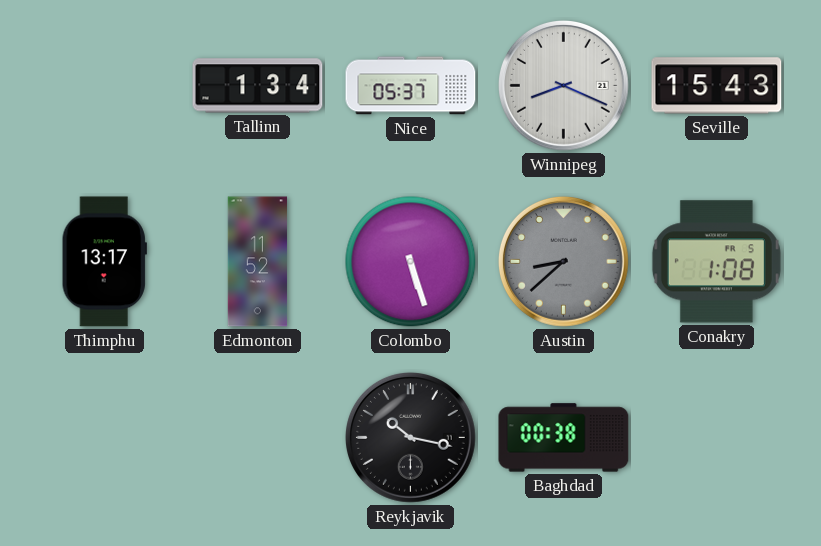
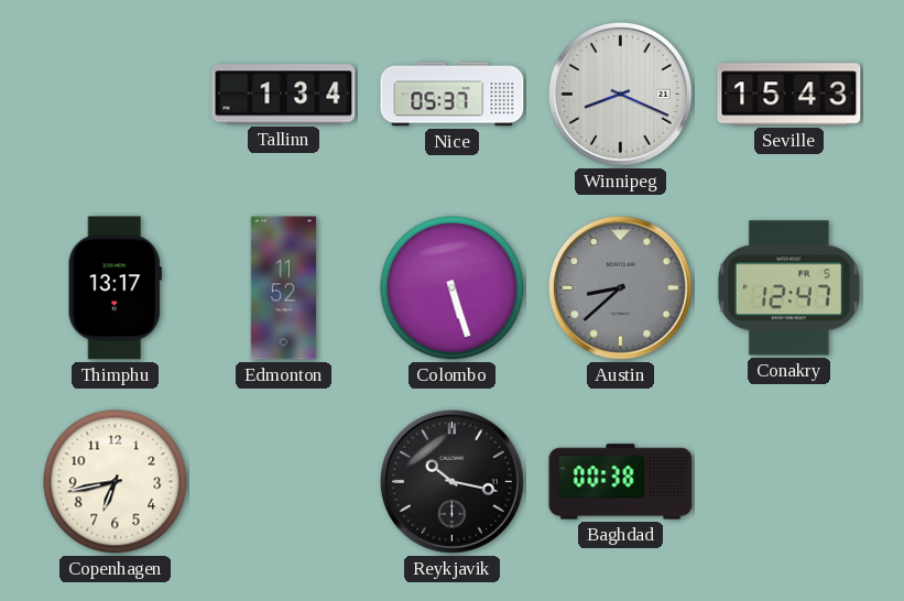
Conakry: 1:08 -> 12:47 (788, 288)
Copenhagen: none -> 6:43 (116, 482)
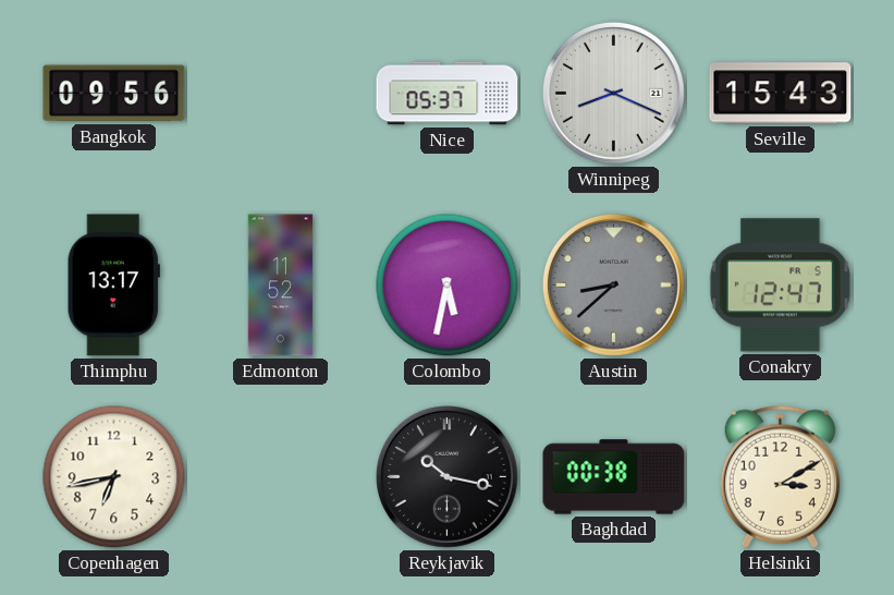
Bangkok: none -> 09:56 (114, 94)
Tallinn: 1:34 -> none (284, 95)
Colombo: 5:27 -> 5:32 (448, 286)
Helsinki: none -> 3:10 (780, 476)
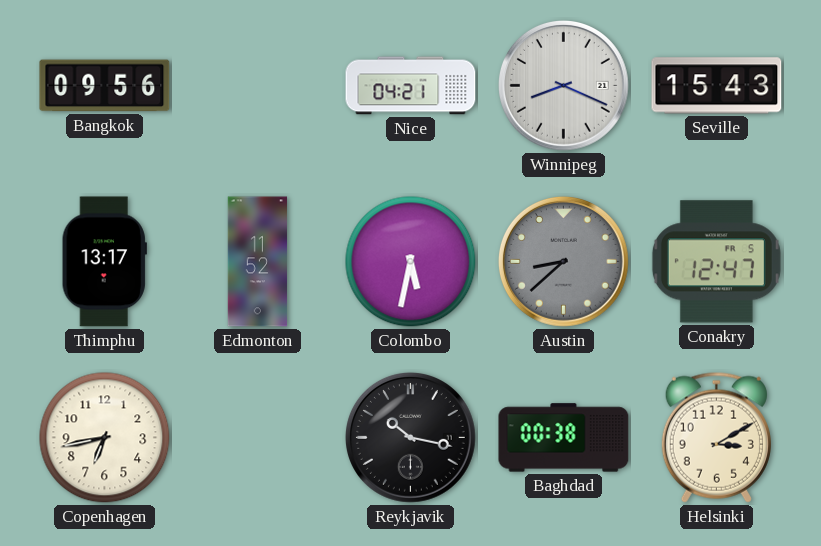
Nice: 05:37 -> 04:21 (411, 86)
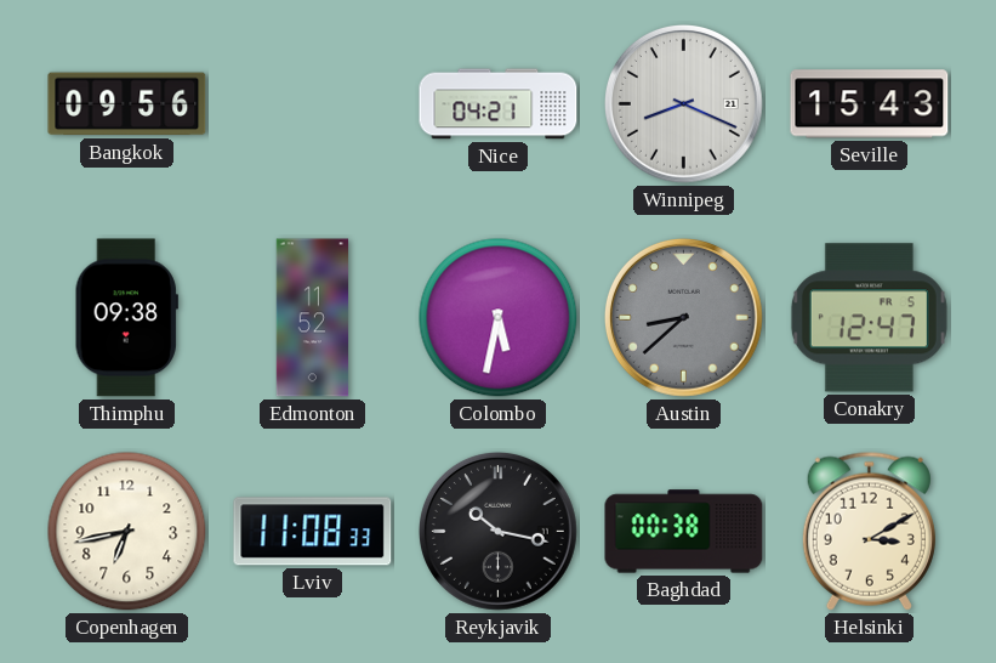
Thimphu: 13:17 -> 09:38 (126, 318)
Lviv: none -> 11:08 (313, 532)
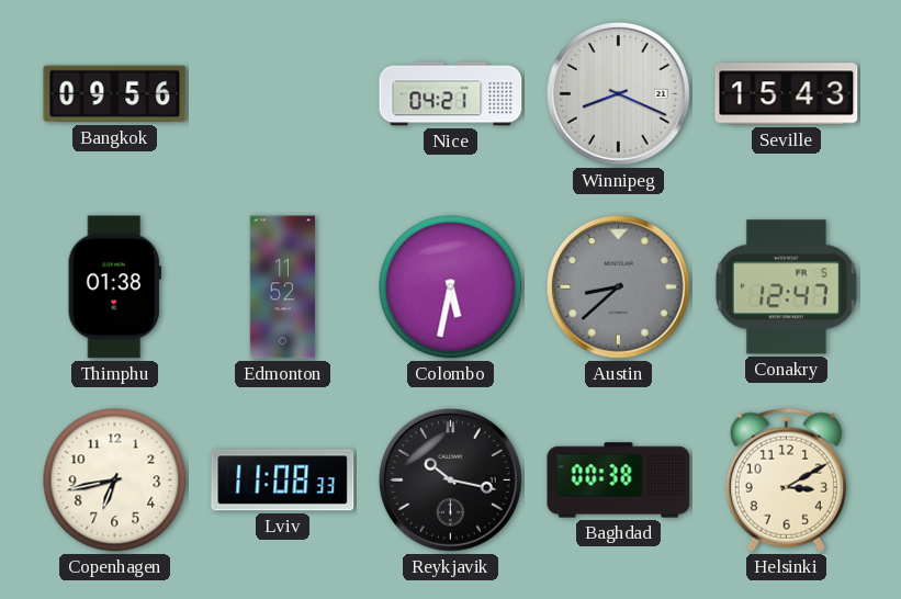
Thimphu: 09:38 -> 01:38 (114, 287)
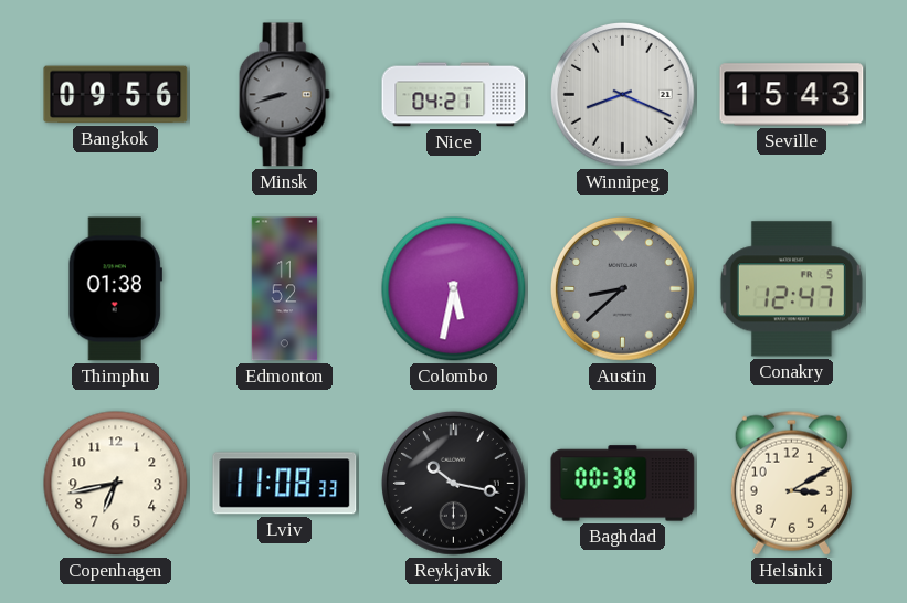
Minsk: none -> 8:42 (284, 95)
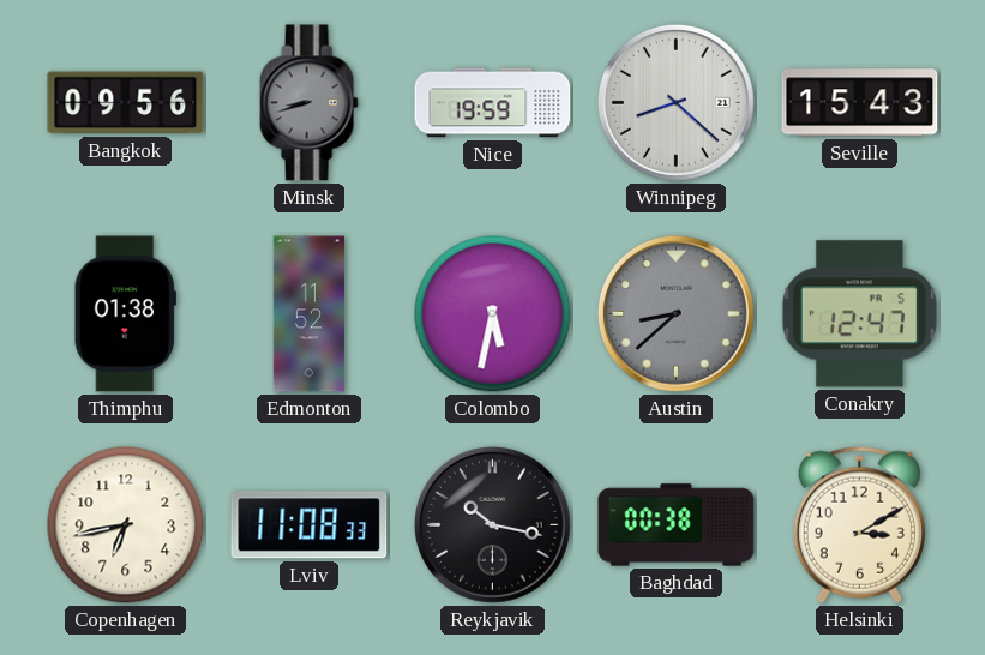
Nice: 04:21 -> 19:59 (493, 103)
Winnipeg: 8:19 -> 8:22 (675, 102)
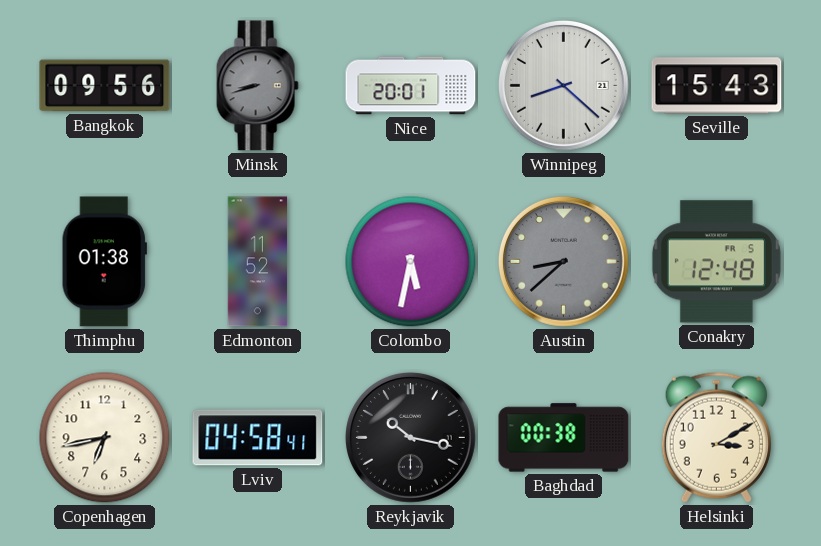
Nice: 19:59 -> 20:01 (411, 86)
Conakry: 12:47 -> 12:48 (716, 262)
Lviv: 11:08 -> 04:58 (258, 438)
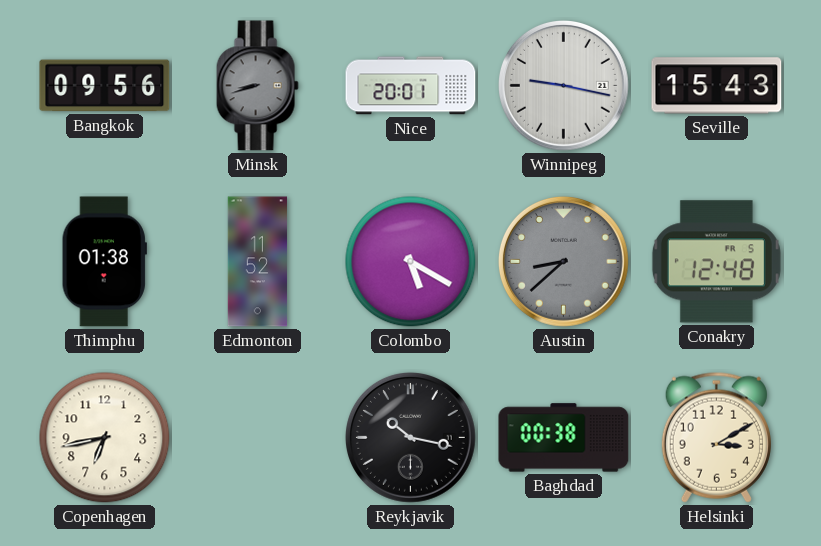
Winnipeg: 8:22 -> 9:17 (563, 85)
Colombo: 5:32 -> 5:20 (411, 262)
Lviv: 04:58 -> none (258, 438)
